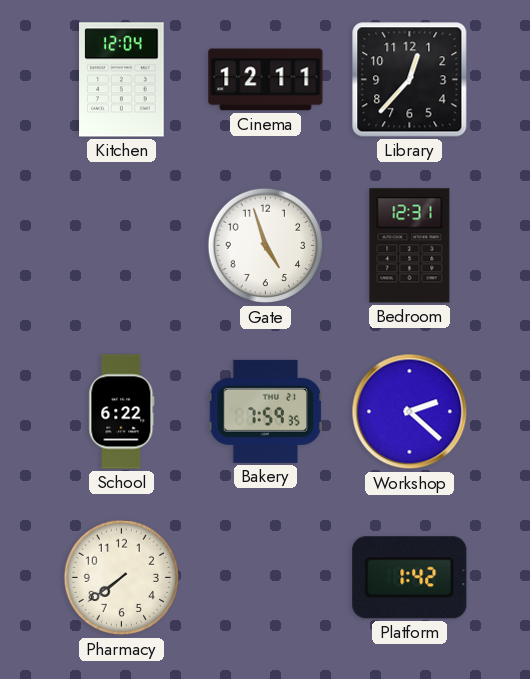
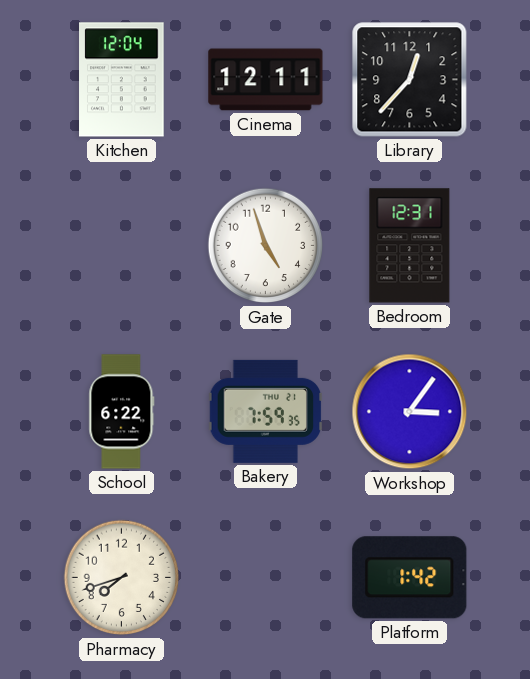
Workshop: 2:22 -> 3:06 (410, 412)
Pharmacy: 7:39 -> 7:42 (122, 578)
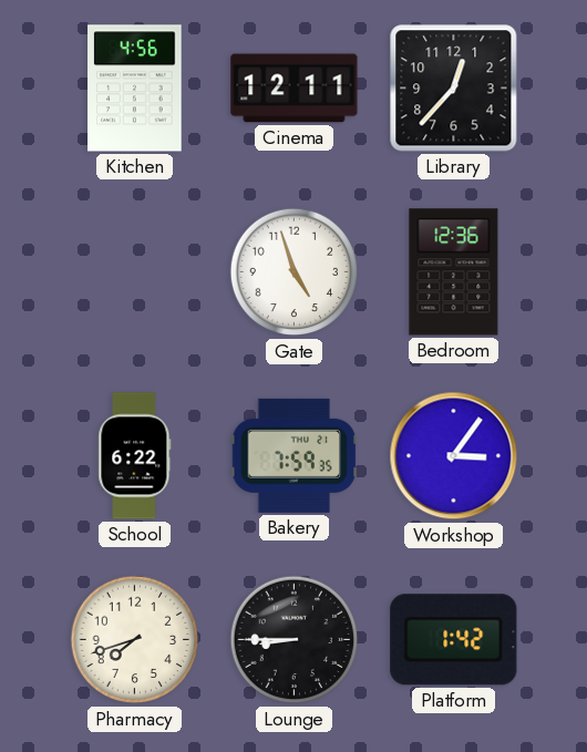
Kitchen: 12:04 -> 4:56 (135, 89)
Bedroom: 12:31 -> 12:36 (454, 272)
Lounge: none -> 8:45 (295, 640)
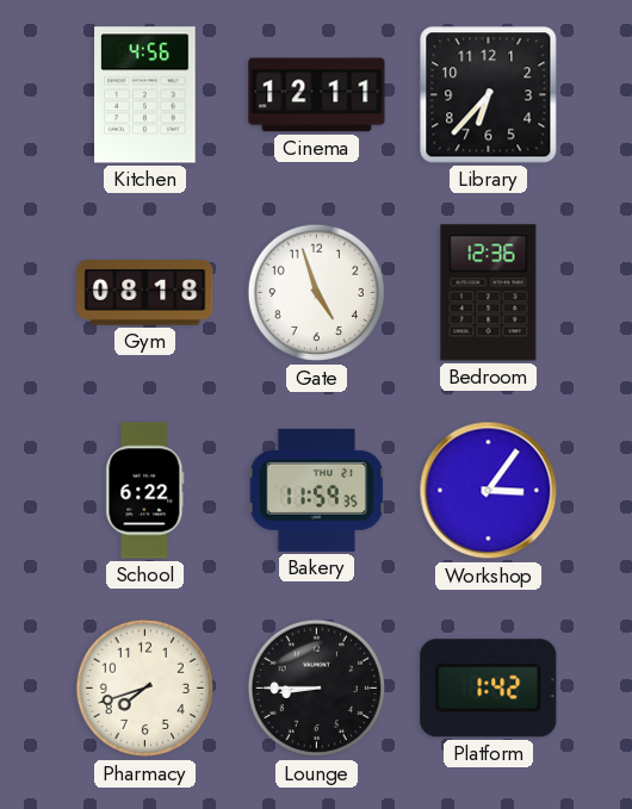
Library: 12:37 -> 6:37 (489, 95)
Gym: none -> 08:18 (145, 293)
Bakery: 7:59 -> 11:59 (317, 490)
